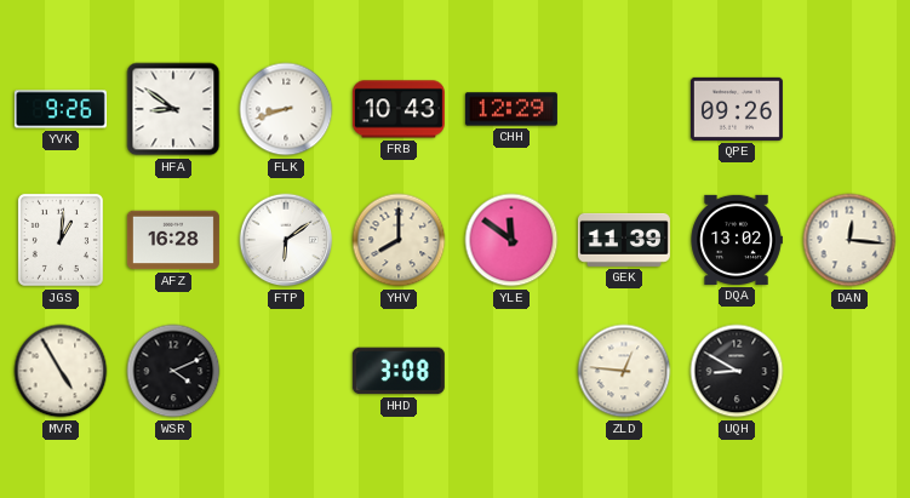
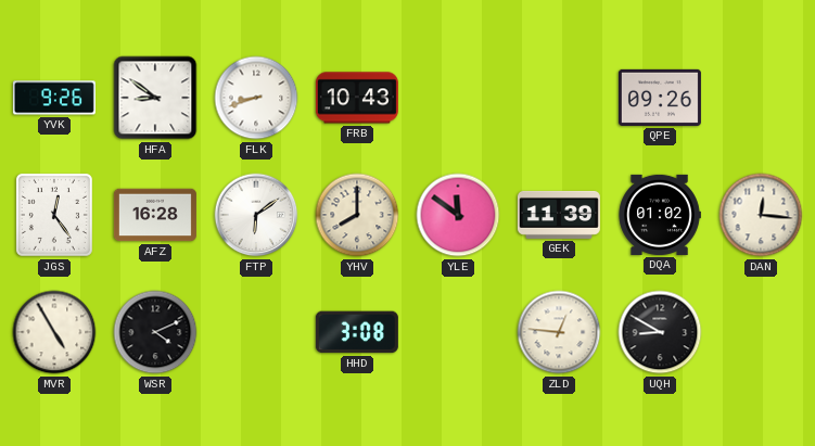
CHH: 12:29 -> none (511, 109)
JGS: 1:01 -> 12:24 (54, 215)
DQA: 13:02 -> 01:02 (660, 215)
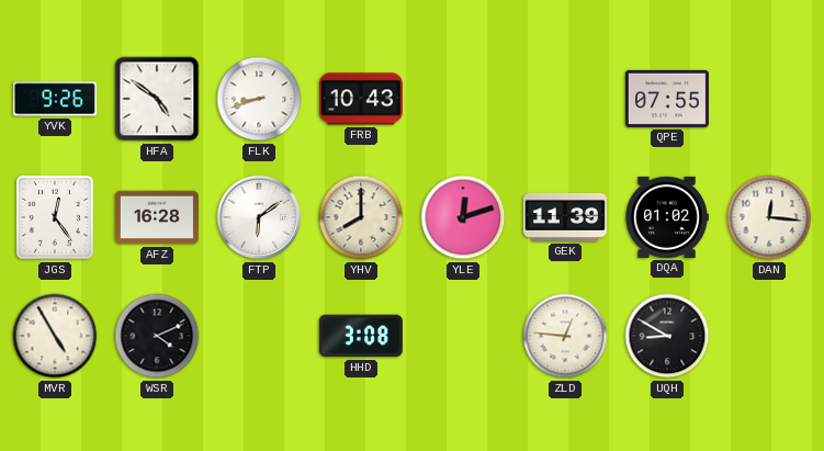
HFA: 8:51 -> 4:51 (157, 99)
QPE: 09:26 -> 07:55 (667, 99)
YLE: 11:51 -> 12:12 (463, 217)
